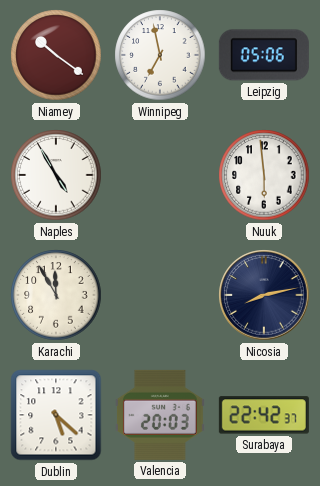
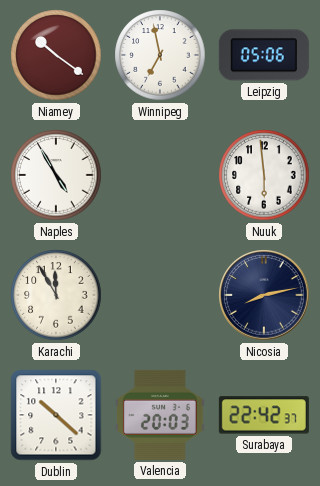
Dublin: 5:22 -> 10:22 (56, 415)
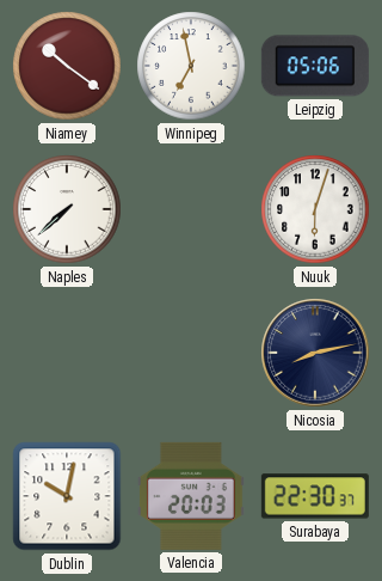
Naples: 4:55 -> 7:38 (67, 209)
Nuuk: 5:59 -> 6:03 (315, 209)
Karachi: 11:55 -> none (56, 295)
Dublin: 10:22 -> 10:02 (67, 496)
Surabaya: 22:42 -> 22:30 (315, 496)
